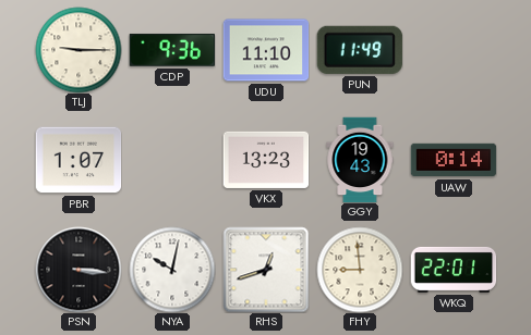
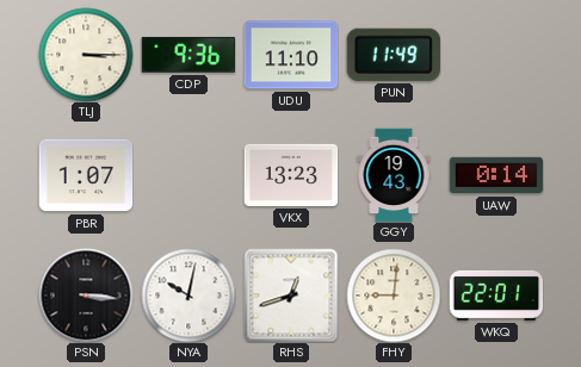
TLJ: 9:15 -> 3:15 (86, 55)
FHY: 8:59 -> 9:01 (394, 296)
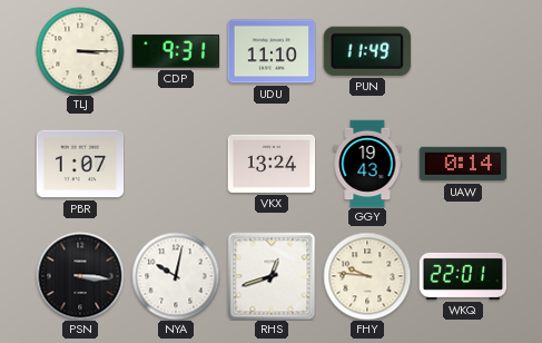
CDP: 9:36 -> 9:31 (175, 51)
VKX: 13:23 -> 13:24 (272, 164)
FHY: 9:01 -> 9:46 (367, 276)
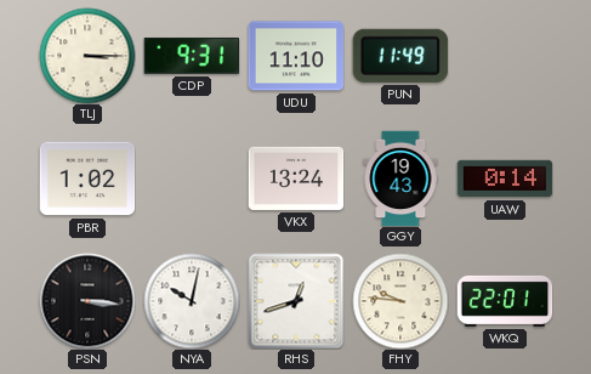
PBR: 1:07 -> 1:02 (87, 178)
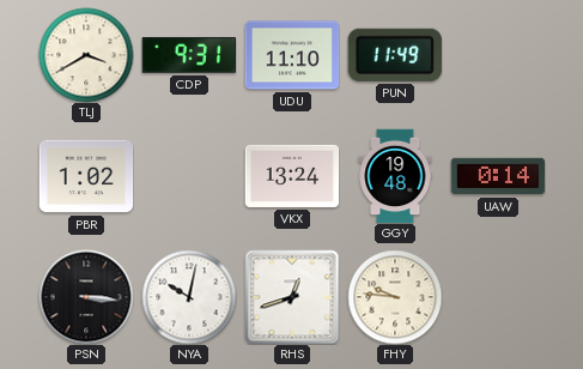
TLJ: 3:15 -> 3:40 (86, 55)
GGY: 19:43 -> 19:48 (395, 176)
WKQ: 22:01 -> none (505, 301)
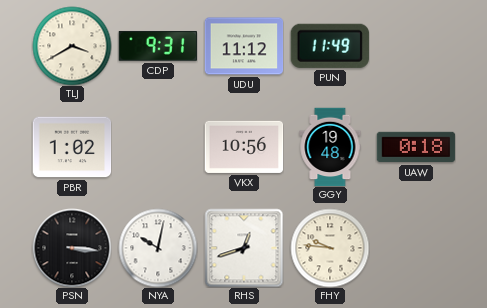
UDU: 11:10 -> 11:12 (244, 46)
VKX: 13:24 -> 10:56 (244, 147)
UAW: 0:14 -> 0:18 (416, 147)
